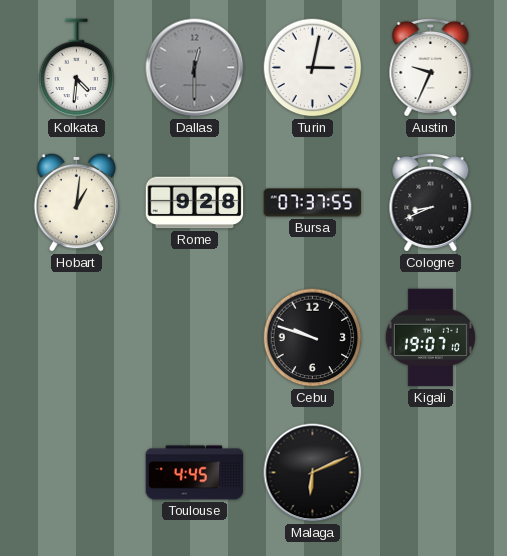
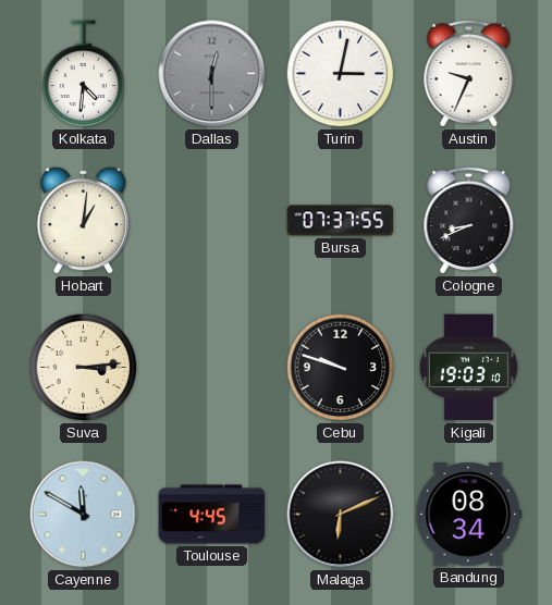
Rome: 9:28 -> none (195, 203)
Suva: none -> 3:14 (84, 368)
Kigali: 19:07 -> 19:03 (468, 368)
Cayenne: none -> 11:50 (84, 515)
Bandung: none -> 08:34 (469, 515)
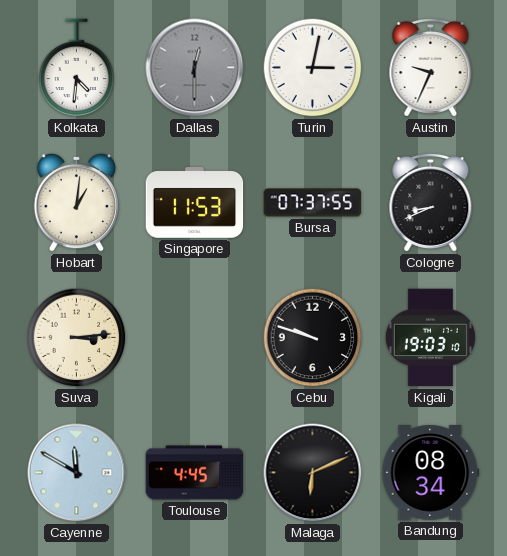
Singapore: none -> 11:53 (195, 203)
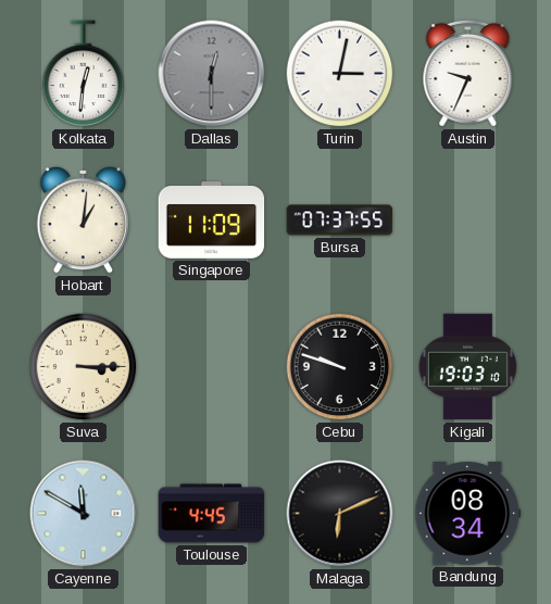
Kolkata: 4:31 -> 12:31 (84, 74)
Singapore: 11:53 -> 11:09 (212, 221)
Cologne: 8:41 -> none (431, 202)
Suva: 3:14 -> 3:15 (84, 367)
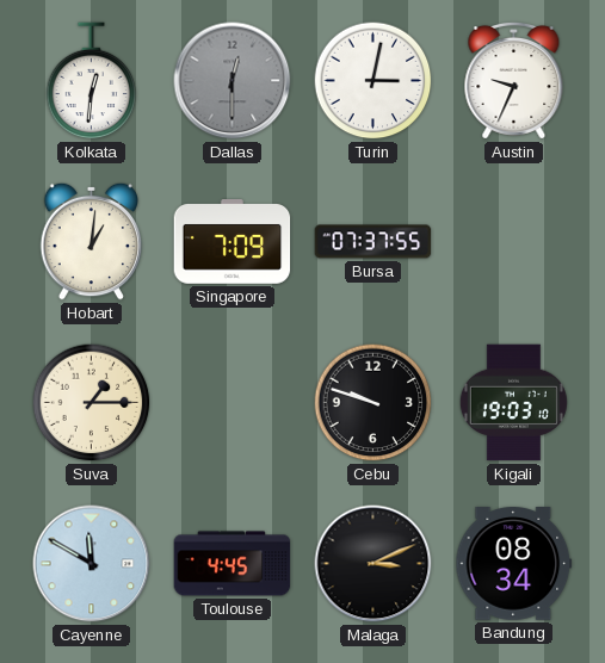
Singapore: 11:09 -> 7:09 (233, 242)
Suva: 3:15 -> 1:15 (92, 403)
Malaga: 6:11 -> 3:11 (374, 564)
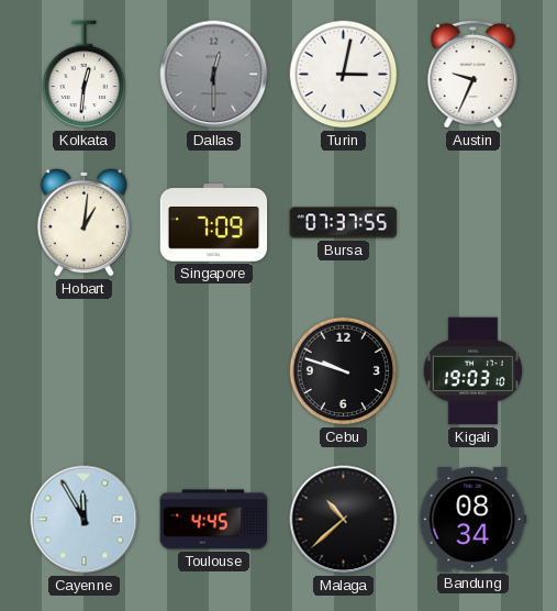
Suva: 1:15 -> none (92, 403)
Cayenne: 11:50 -> 11:55 (85, 520)
Malaga: 3:11 -> 10:38 (344, 520)
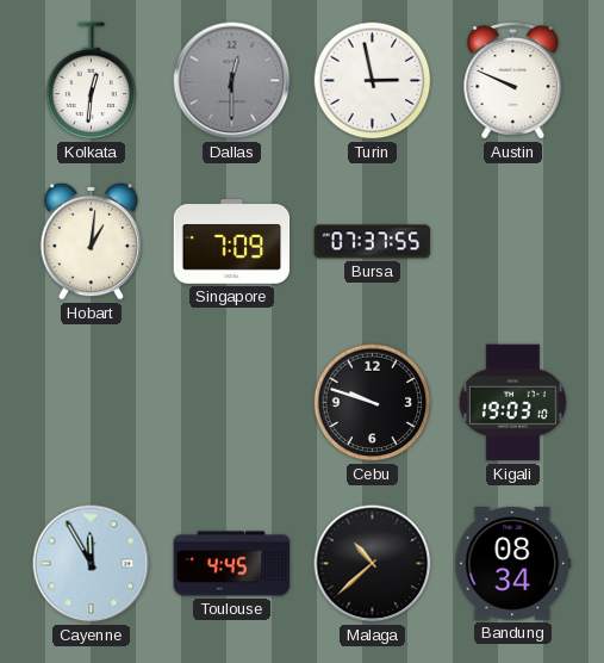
Turin: 3:02 -> 2:58 (373, 81)
Austin: 9:34 -> 9:49 (513, 80)
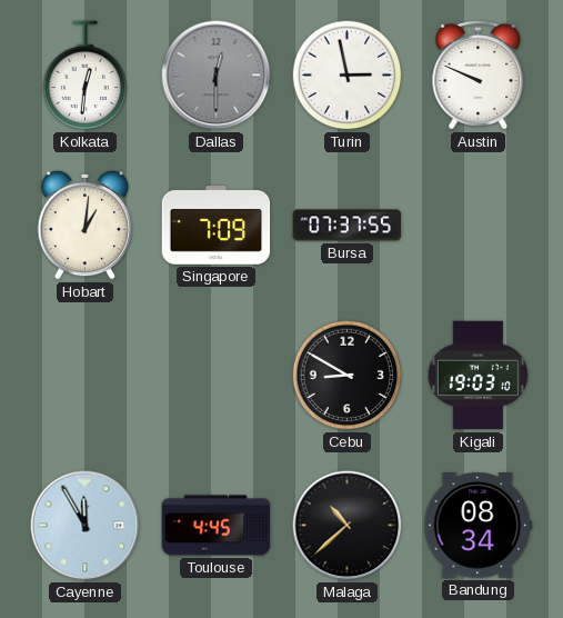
Cebu: 9:48 -> 8:50 (348, 376)
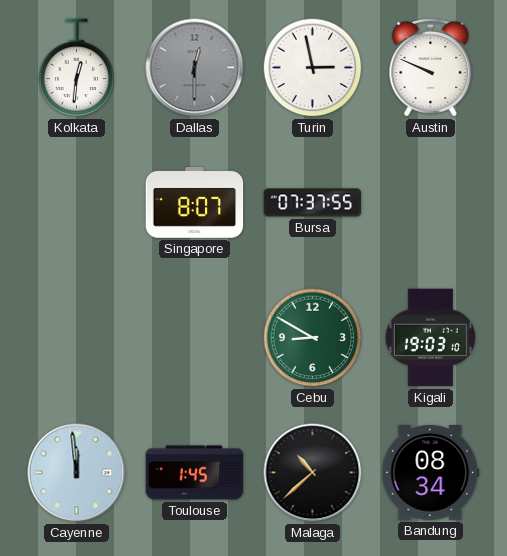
Hobart: 1:01 -> none (86, 225)
Singapore: 7:09 -> 8:07 (195, 203)
Cebu dial: black -> green (313, 338)
Cayenne: 11:55 -> 11:59 (77, 473)
Toulouse: 4:45 -> 1:45 (195, 473)
